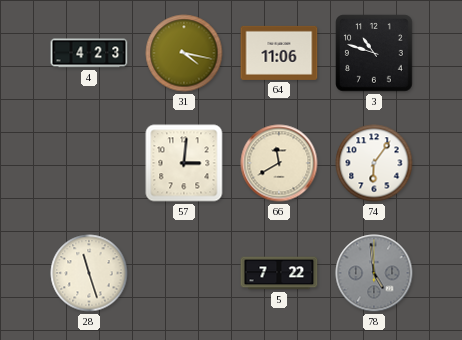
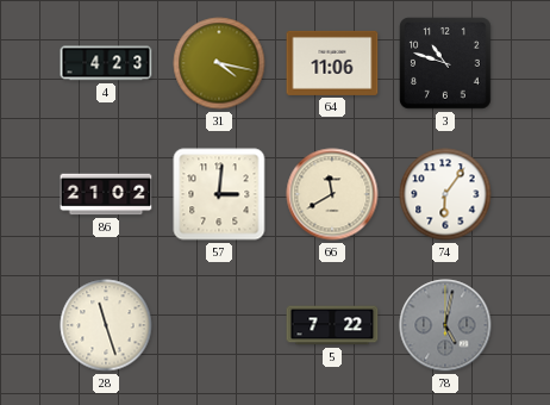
86: none -> 21:02 (106, 194)
78: 4:59 -> 5:02 (445, 325)
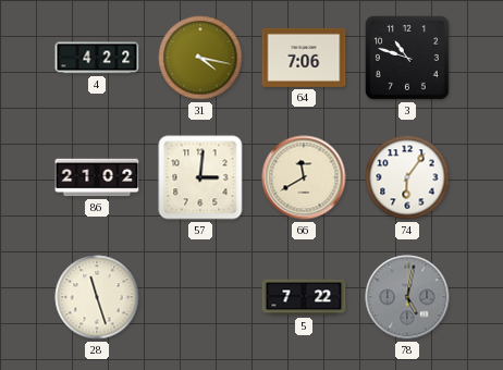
4: 4:23 -> 4:22 (97, 58)
64: 11:06 -> 7:06 (304, 58)
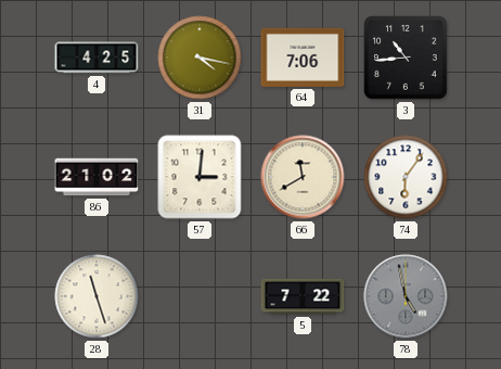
4: 4:22 -> 4:25 (97, 58)
3: 10:48 -> 10:44 (406, 58)
78: 5:02 -> 4:58 (406, 296)
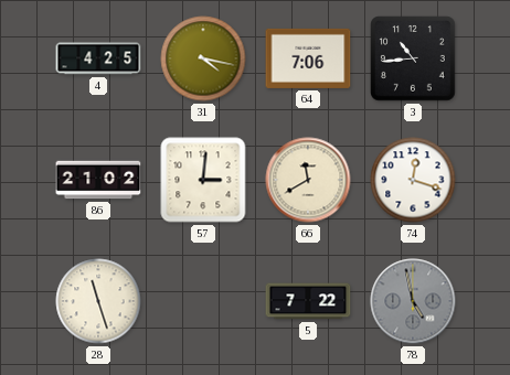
74: 6:06 -> 12:18 (413, 180)
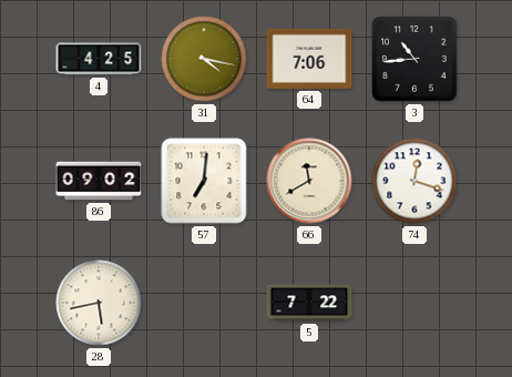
86: 21:02 -> 09:02 (99, 181)
57: 3:01 -> 7:01 (204, 181)
28: 11:27 -> 5:43 (99, 303)
78: 4:58 -> none (413, 301)
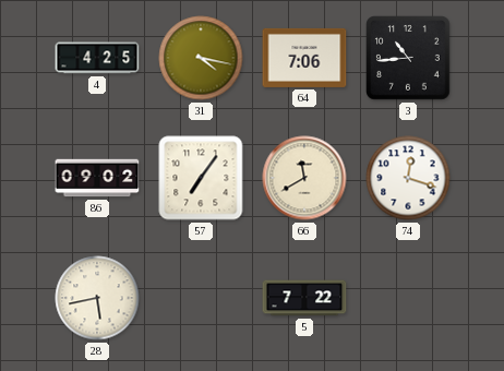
57: 7:01 -> 7:06 (201, 178)
